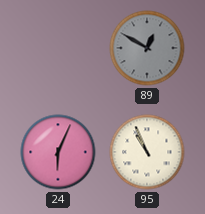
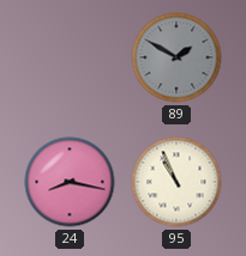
89: 12:50 -> 1:50 (176, 57)
24: 6:04 -> 8:17 (70, 182)
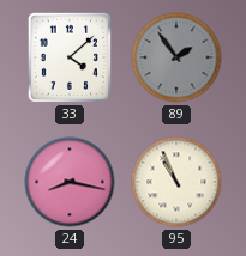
33: none -> 4:08 (70, 57)
89: 1:50 -> 1:54 (176, 57)
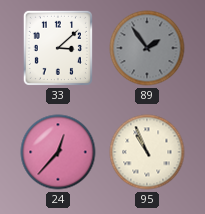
33: 4:08 -> 3:08 (58, 48)
24: 8:17 -> 12:37 (58, 152)
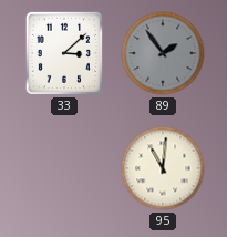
24: 12:37 -> none (58, 152)
95: 10:56 -> 11:01 (163, 168)
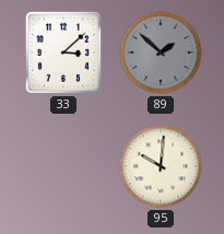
89: 1:54 -> 1:52 (161, 52)
95: 11:01 -> 10:01 (161, 166)
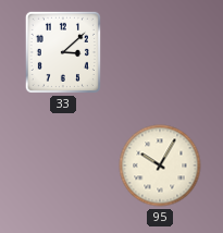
89: 1:52 -> none (161, 52)
95: 10:01 -> 10:05 (160, 165)
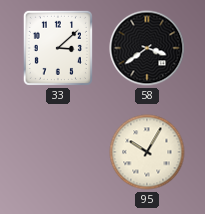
58: none -> 3:39 (147, 48)
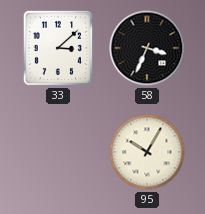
58: 3:39 -> 3:34 (147, 48)
